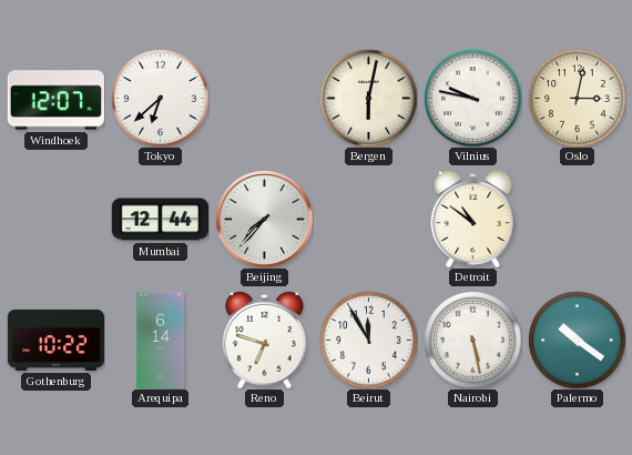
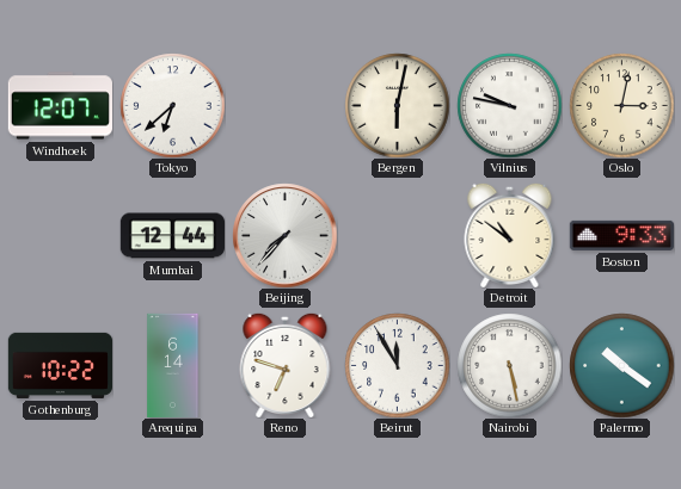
Boston: none -> 9:33 (621, 235)
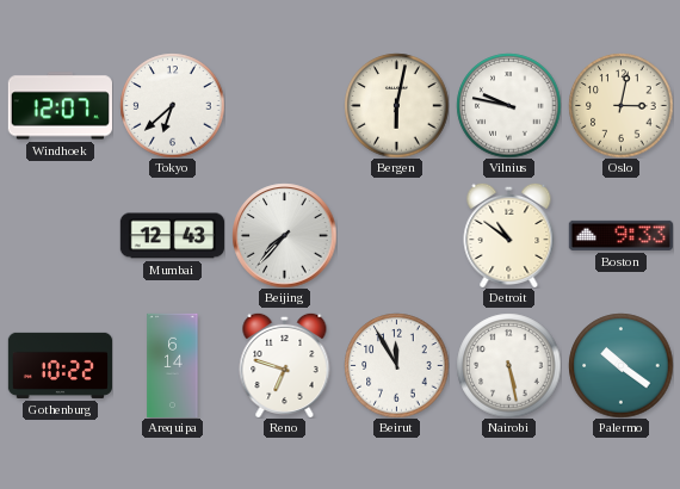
Mumbai: 12:44 -> 12:43 (172, 236)
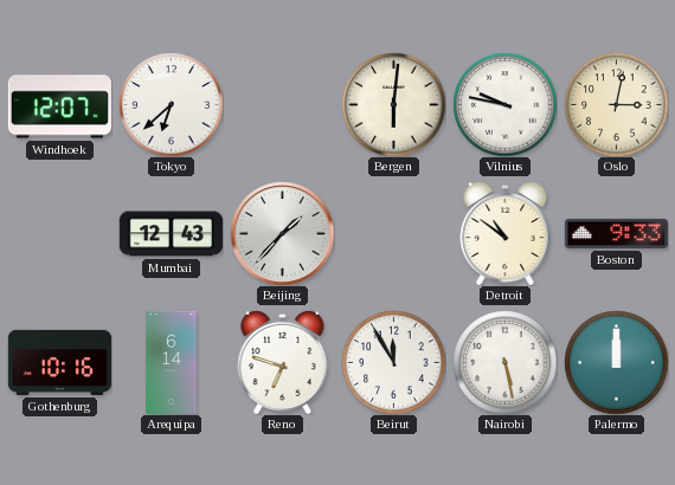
Bergen: 6:02 -> 6:01 (393, 104)
Beijing: 7:37 -> 1:37 (282, 233)
Gothenburg: 10:22 -> 10:16 (59, 362)
Palermo: 10:21 -> 12:00 (616, 362)
